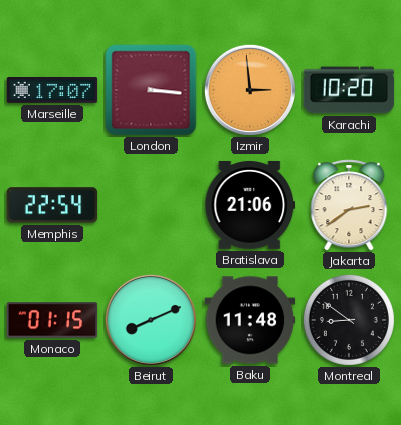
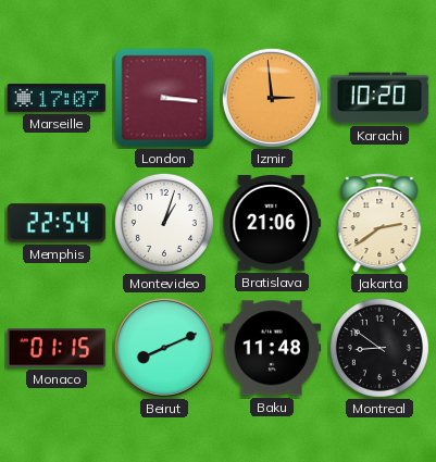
Montevideo: none -> 1:03 (164, 223)
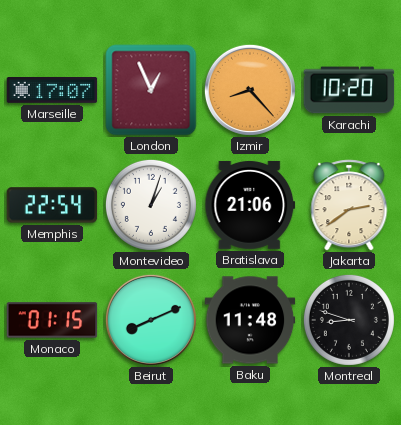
London: 3:16 -> 12:56 (151, 90)
Izmir: 2:59 -> 8:23 (250, 90)
Montreal: 8:51 -> 8:48 (349, 320)
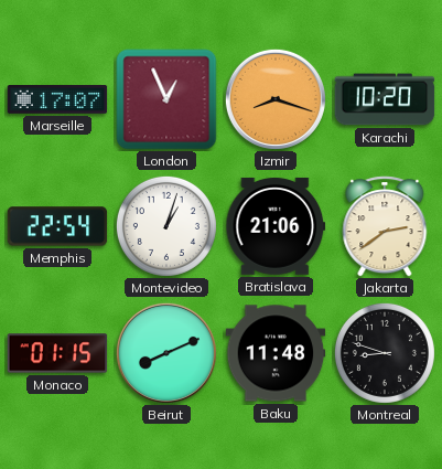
Izmir: 8:23 -> 8:18 (276, 99)
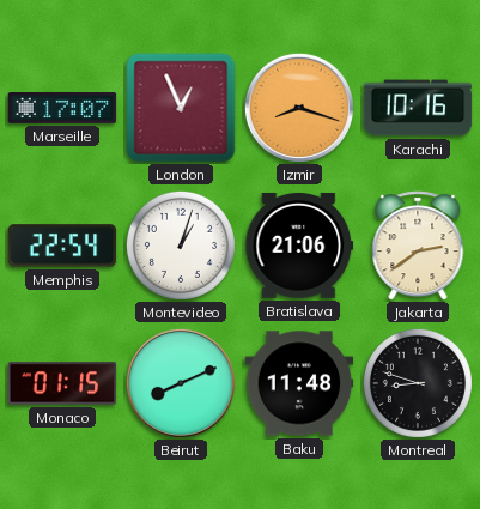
Karachi: 10:20 -> 10:16 (418, 108)
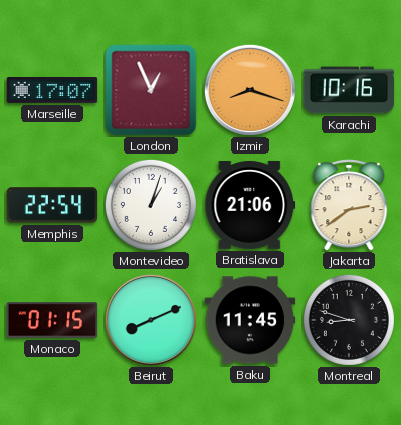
Baku: 11:48 -> 11:45 (250, 320)
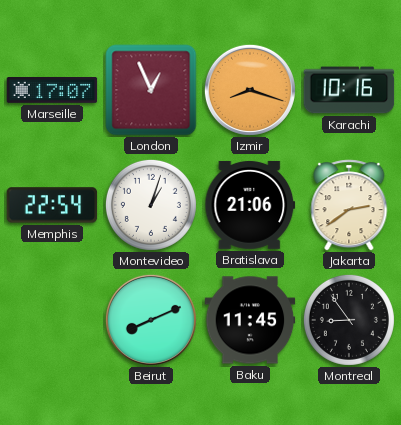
Monaco: 01:15 -> none (52, 320)
Montreal: 8:48 -> 8:54 (349, 320)
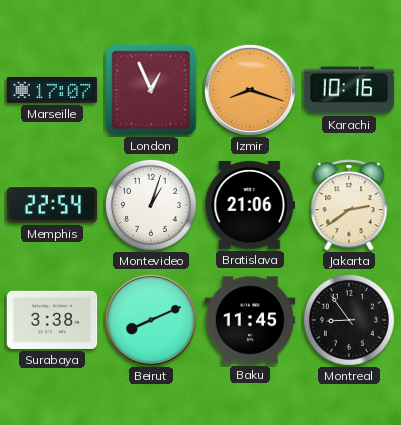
Surabaya: none -> 3:38 (52, 320)
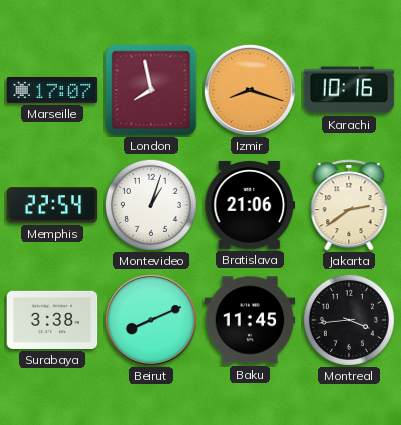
London: 12:56 -> 7:58 (151, 90)
Montreal: 8:54 -> 3:44 (349, 320)
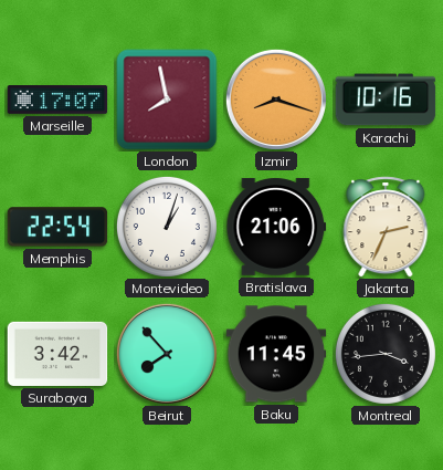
Jakarta: 2:39 -> 2:34 (386, 227)
Surabaya: 3:38 -> 3:42 (57, 354)
Beirut: 8:11 -> 7:53 (167, 354)
